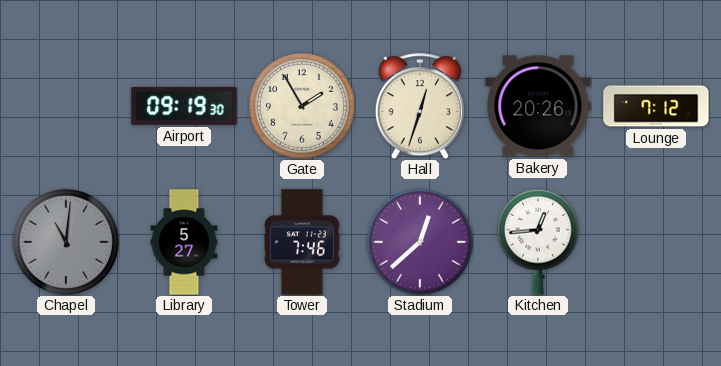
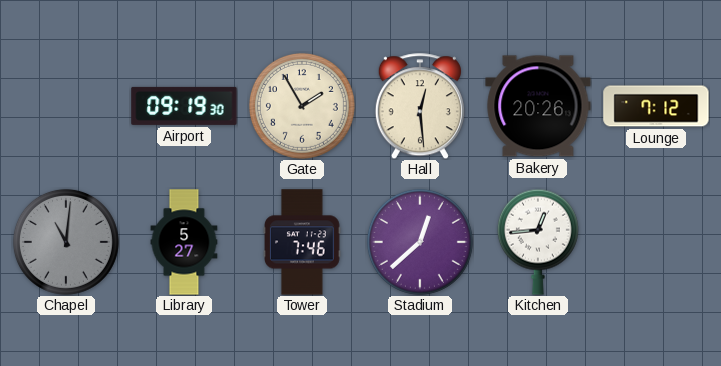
Hall: 12:33 -> 12:29 (420, 106)
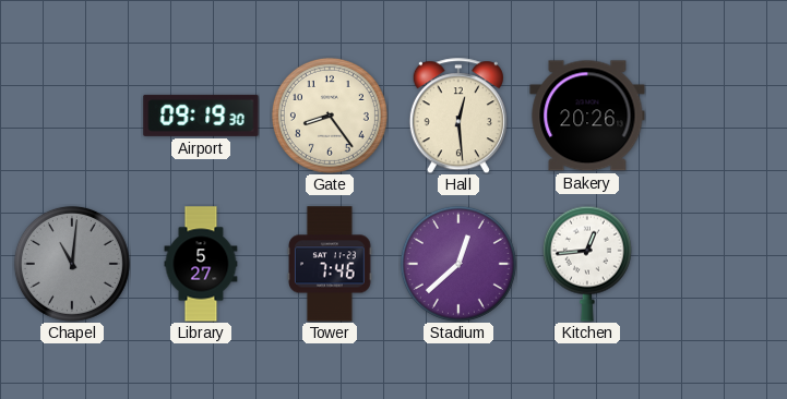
Gate: 1:55 -> 8:24 (330, 116)
Lounge: 7:12 -> none (656, 106)
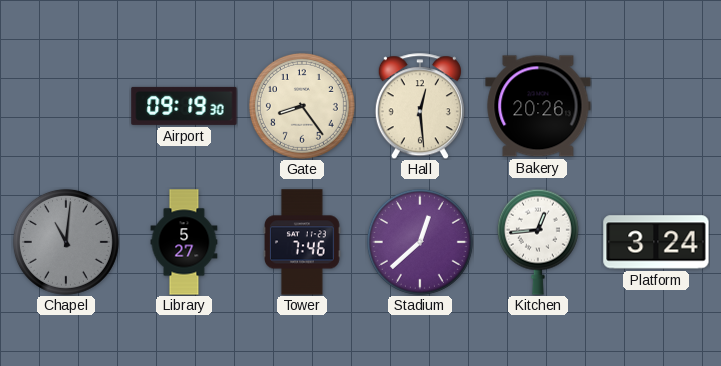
Platform: none -> 3:24 (656, 242)
